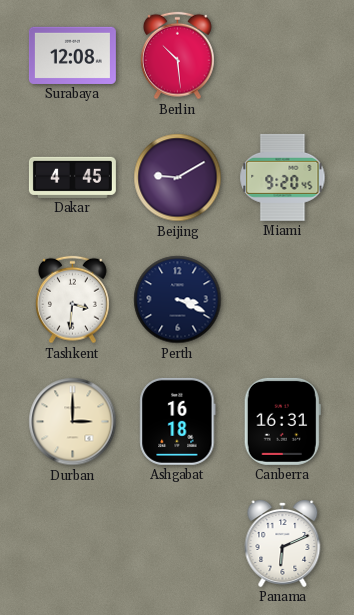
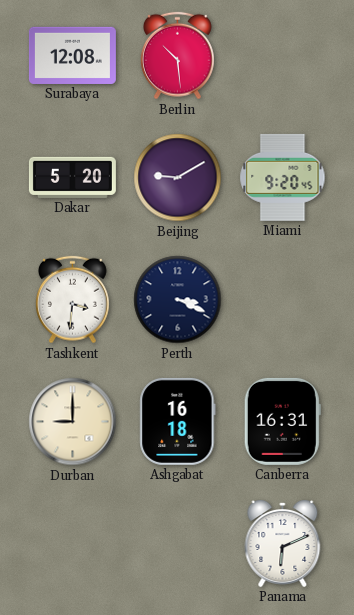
Dakar: 4:45 -> 5:20 (72, 177)
Durban: 3:00 -> 9:00 (73, 422)
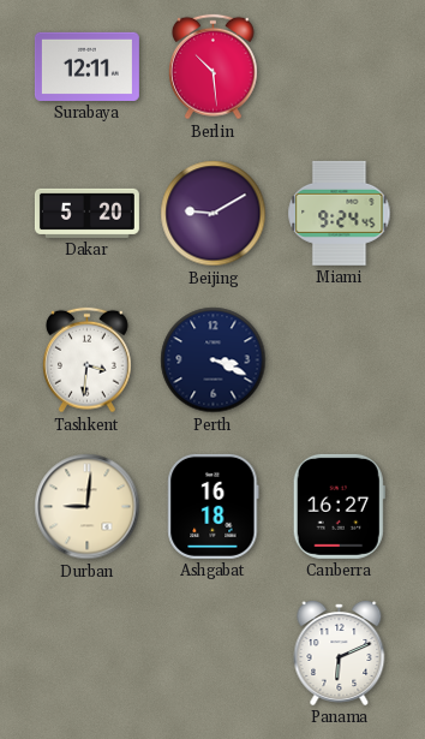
Surabaya: 12:08 -> 12:11 (86, 66)
Miami: 9:20 -> 9:24 (340, 213)
Durban: 9:00 -> 9:01 (88, 507)
Canberra: 16:31 -> 16:27 (339, 506)
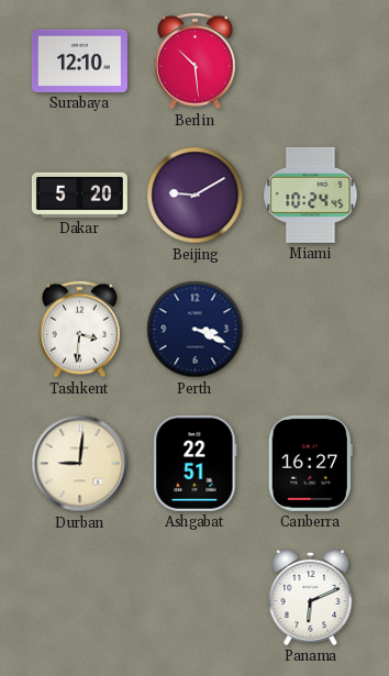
Surabaya: 12:11 -> 12:10 (79, 60)
Miami: 9:24 -> 10:24 (311, 195)
Ashgabat: 16:18 -> 22:51 (196, 463)
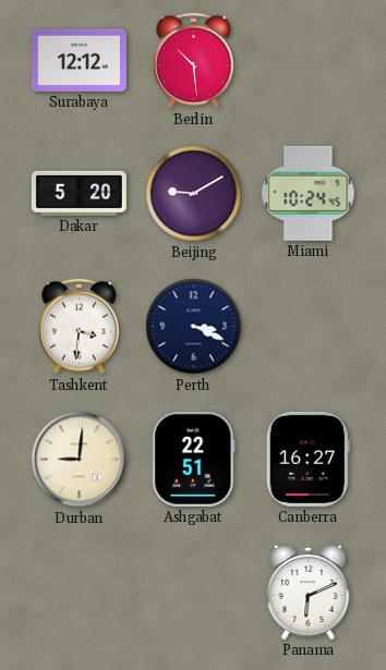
Surabaya: 12:10 -> 12:12 (79, 60)
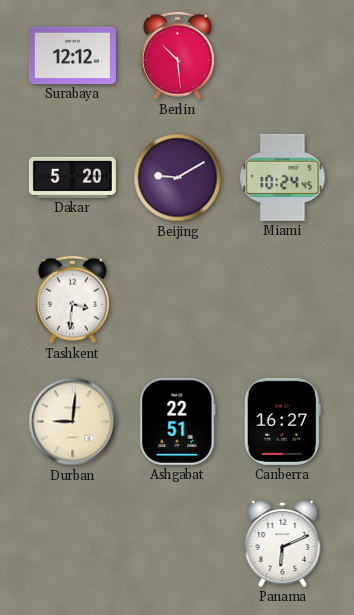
Perth: 3:19 -> none (194, 327)
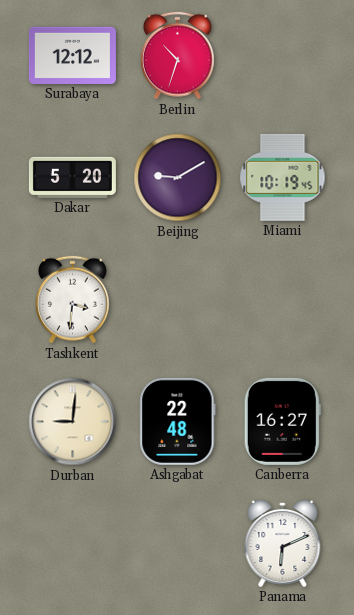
Berlin: 10:29 -> 10:33 (178, 56)
Miami: 10:24 -> 10:19 (283, 177)
Ashgabat: 22:51 -> 22:48 (178, 421)
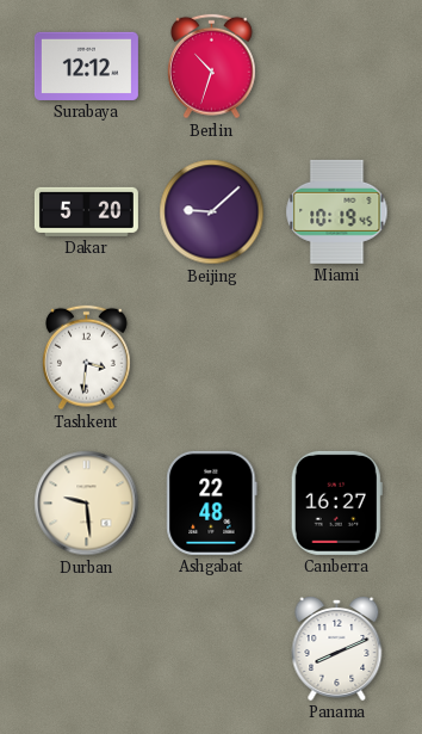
Beijing: 9:10 -> 9:08 (212, 212)
Durban: 9:01 -> 9:29 (87, 504)
Panama: 6:11 -> 8:11 (337, 649)
